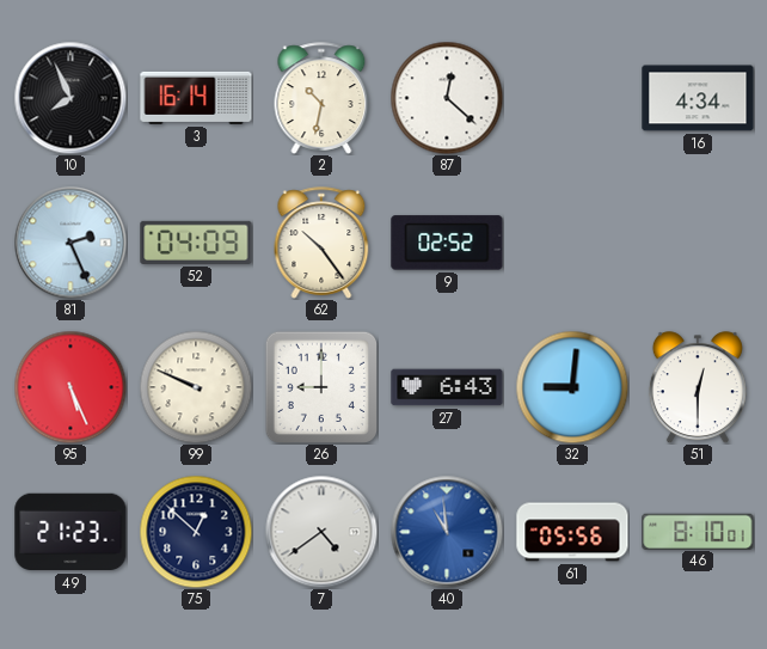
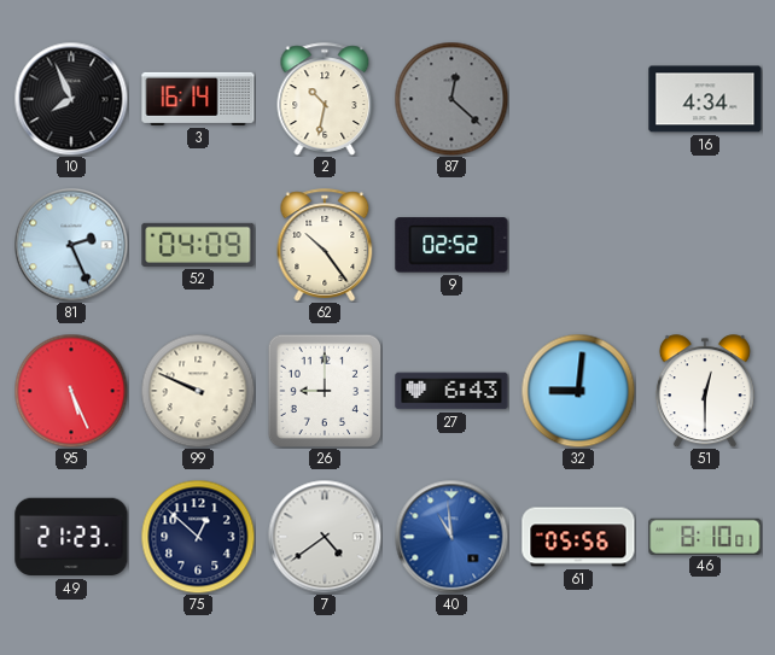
87 dial: white -> grey (451, 99)
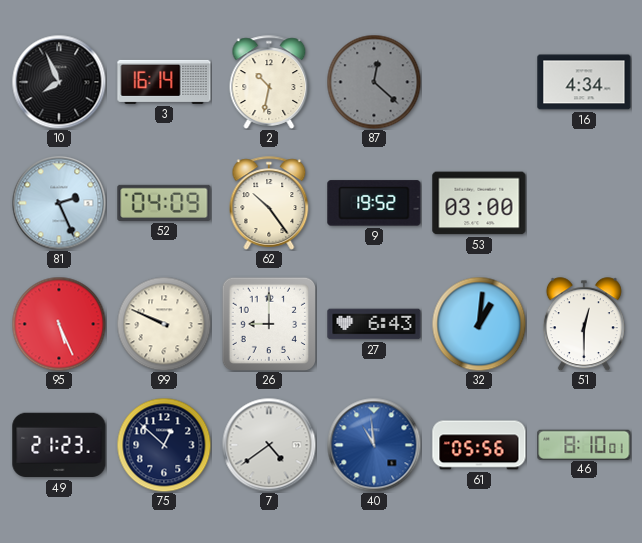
9: 02:52 -> 19:52 (374, 203)
53: none -> 03:00 (479, 203)
32: 9:01 -> 1:01 (479, 324)
